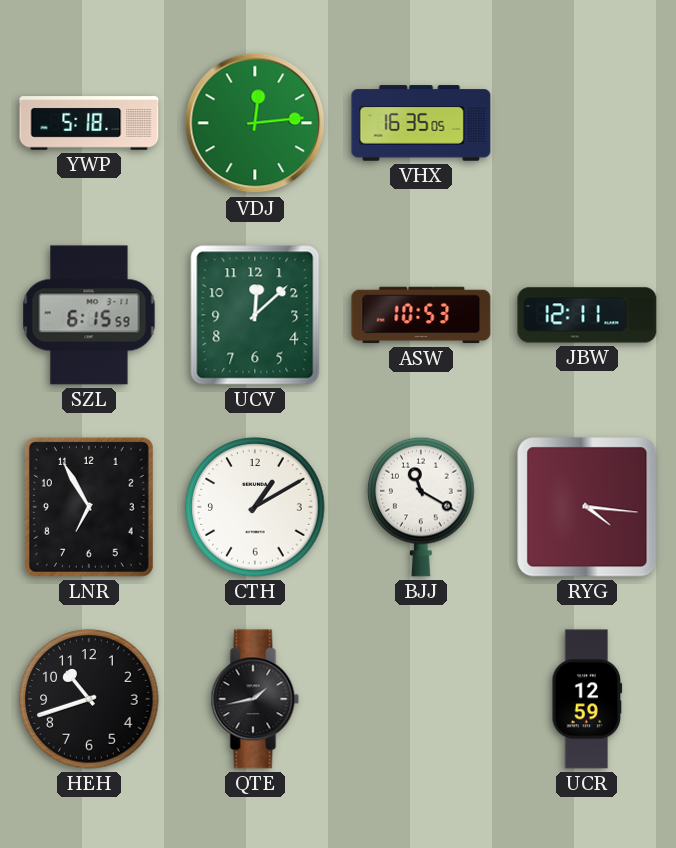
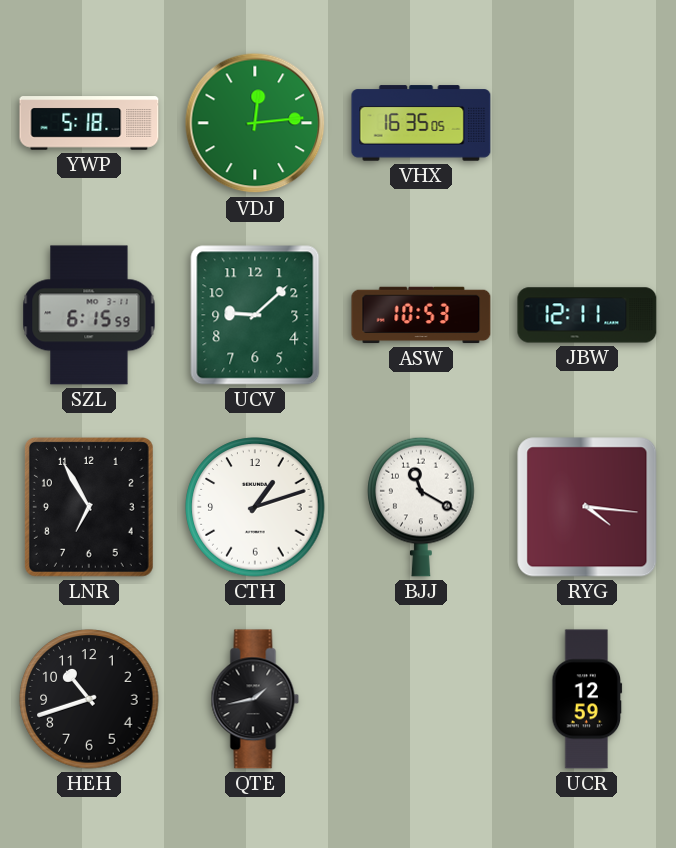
UCV: 12:08 -> 9:08 (255, 315)
CTH: 1:10 -> 1:12 (255, 507)
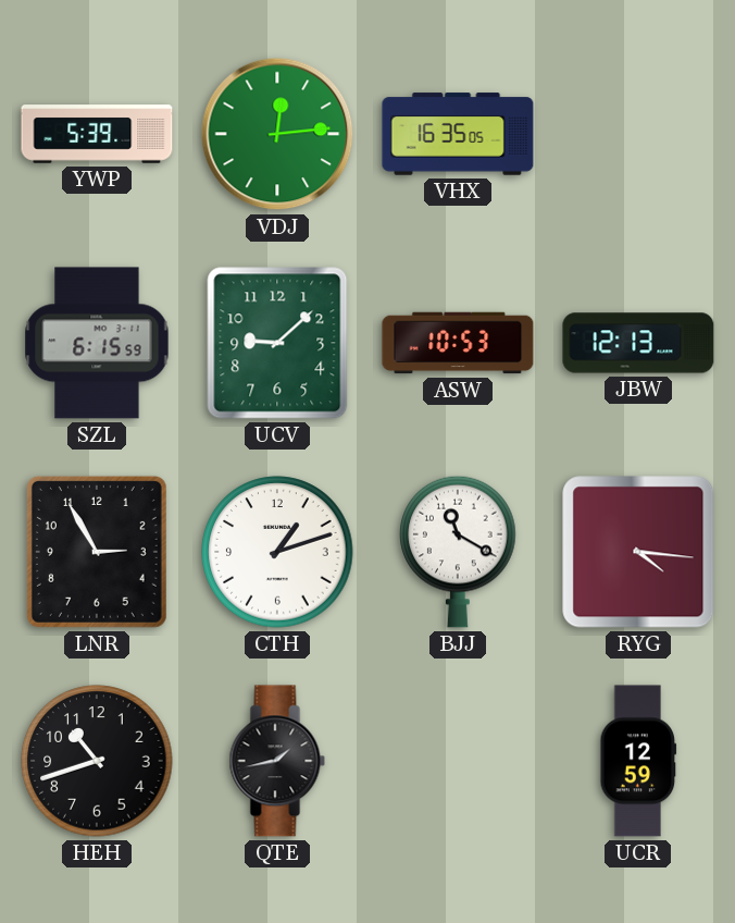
YWP: 5:18 -> 5:39 (97, 134)
JBW: 12:11 -> 12:13 (638, 343)
LNR: 6:55 -> 2:55 (97, 552)
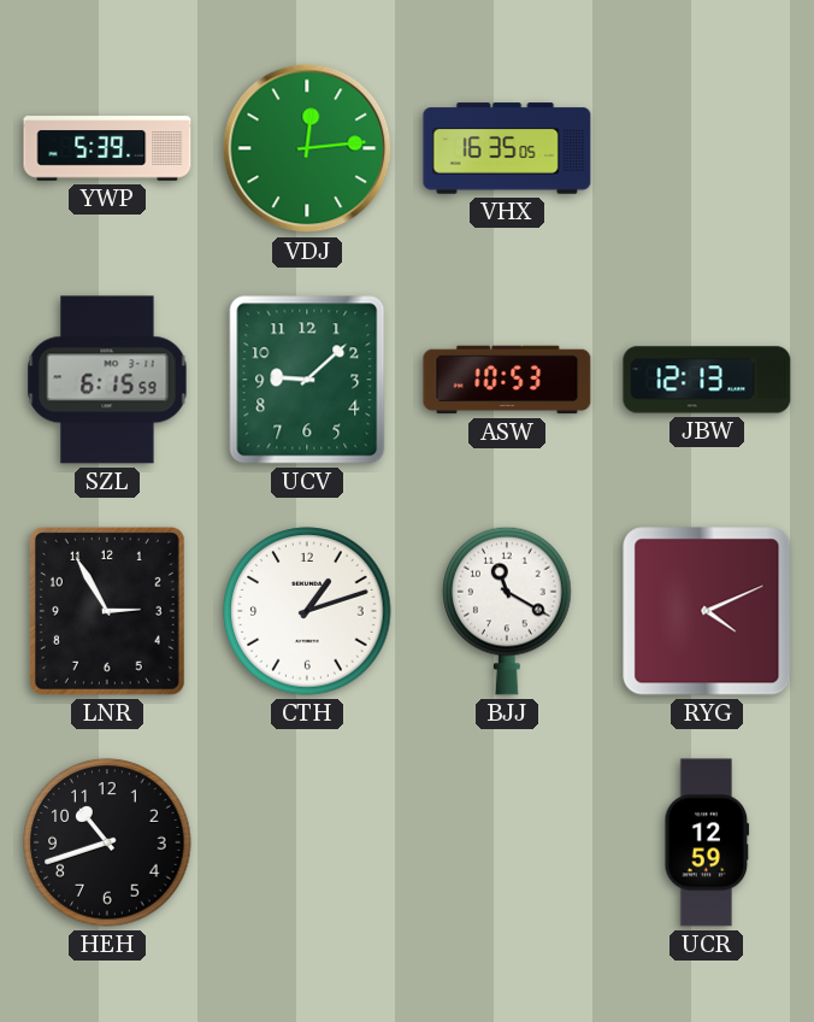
RYG: 4:16 -> 4:11 (707, 611)
QTE: 1:43 -> none (277, 761)
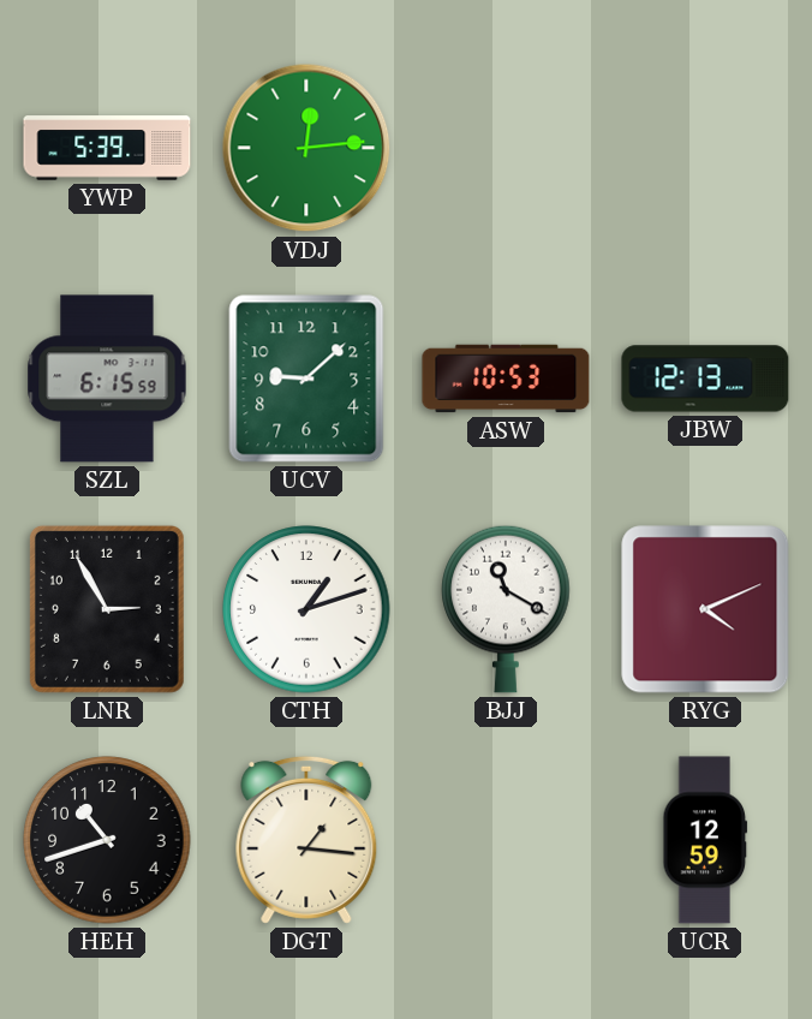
VHX: 16:35 -> none (507, 148)
DGT: none -> 1:16 (306, 840)
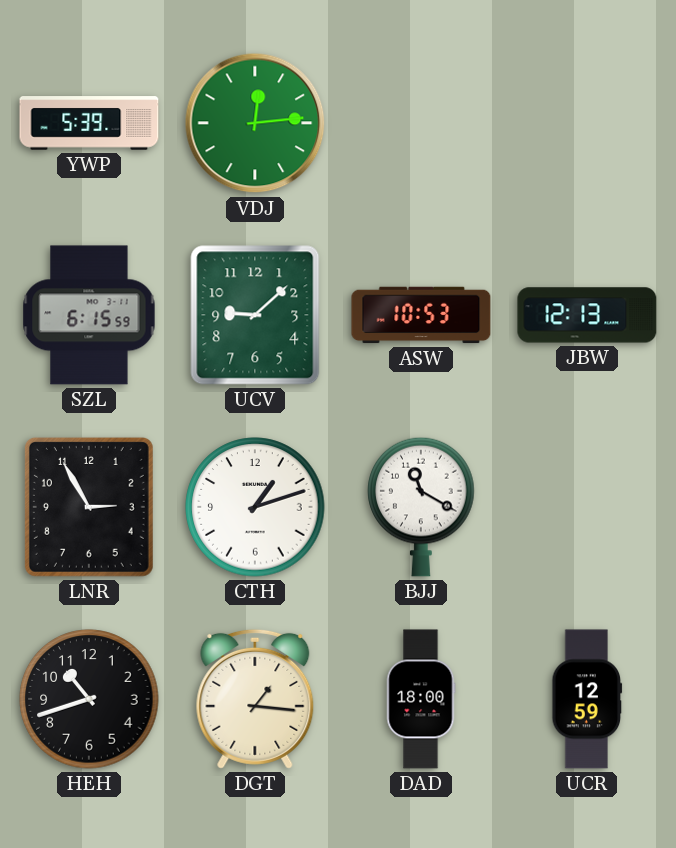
RYG: 4:11 -> none (705, 609)
DAD: none -> 18:00 (421, 699)
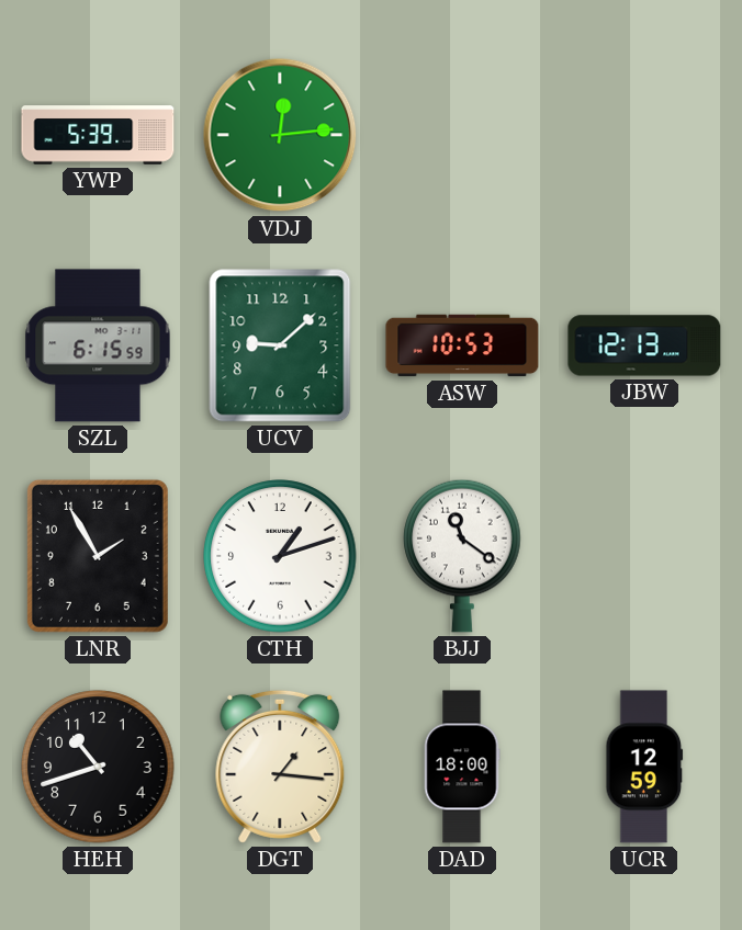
LNR: 2:55 -> 1:55 (98, 556)
BJJ: 11:20 -> 11:21 (462, 556)
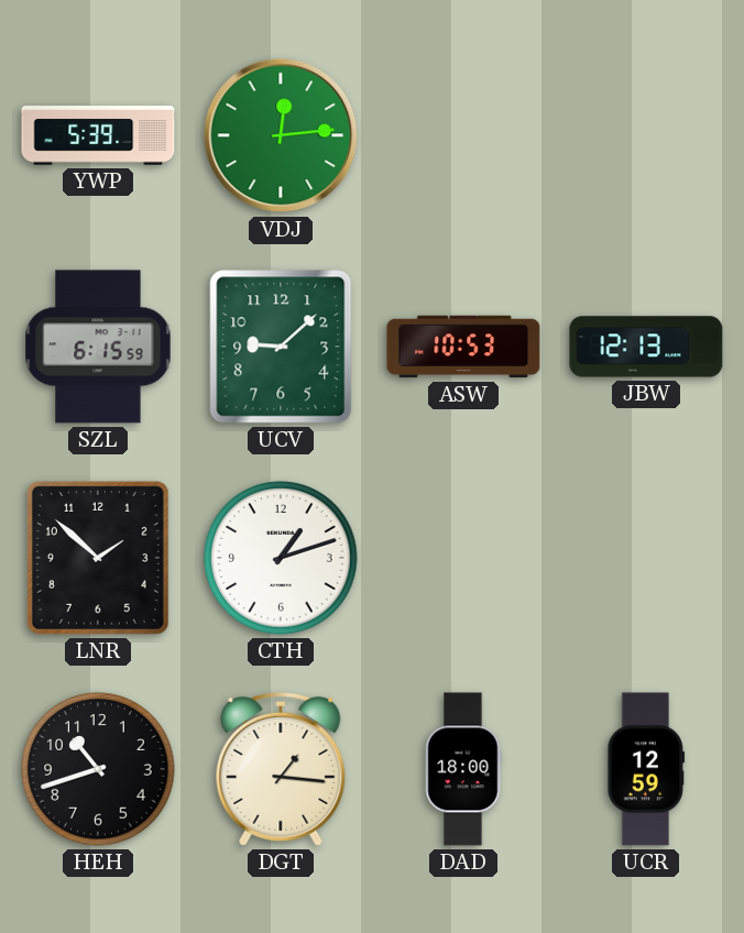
LNR: 1:55 -> 1:52 (98, 558)
BJJ: 11:21 -> none (462, 556)
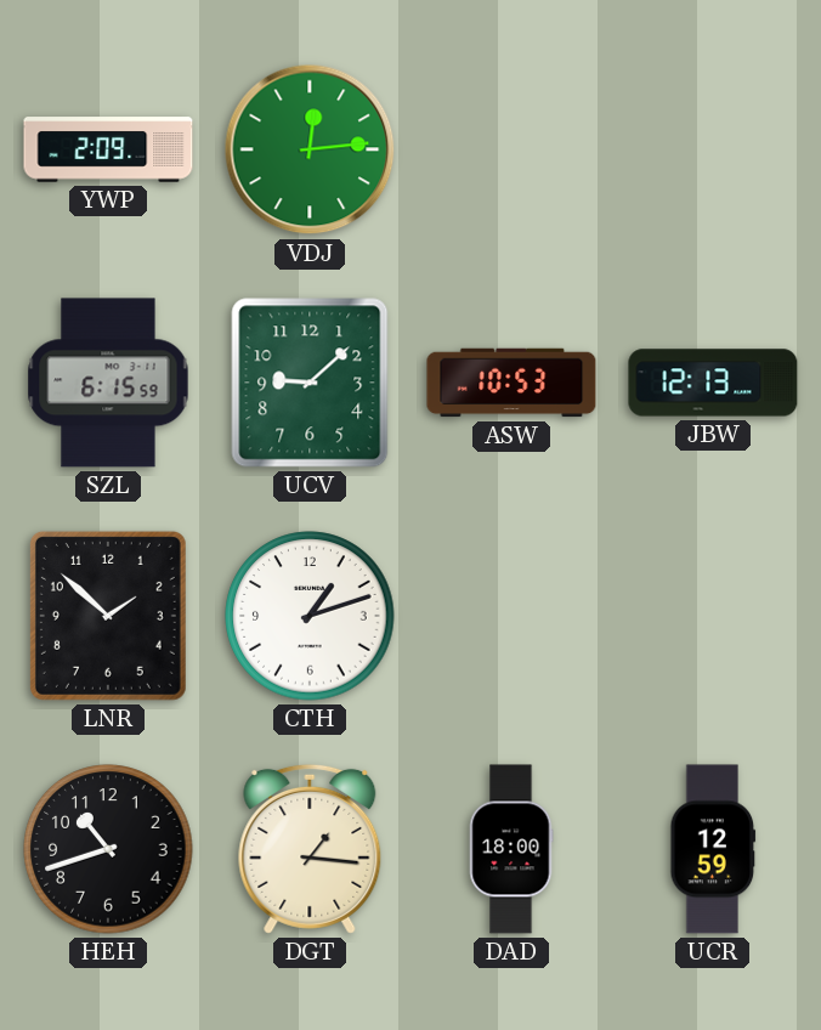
YWP: 5:39 -> 2:09 (108, 149)
